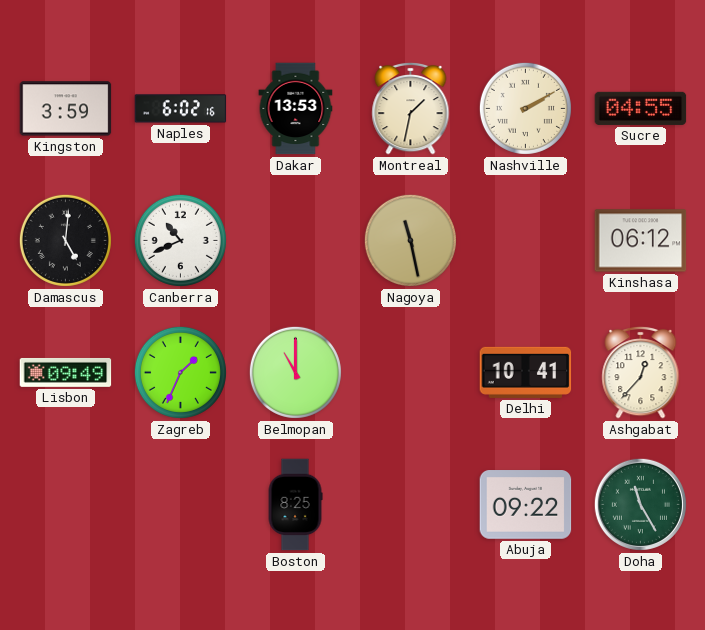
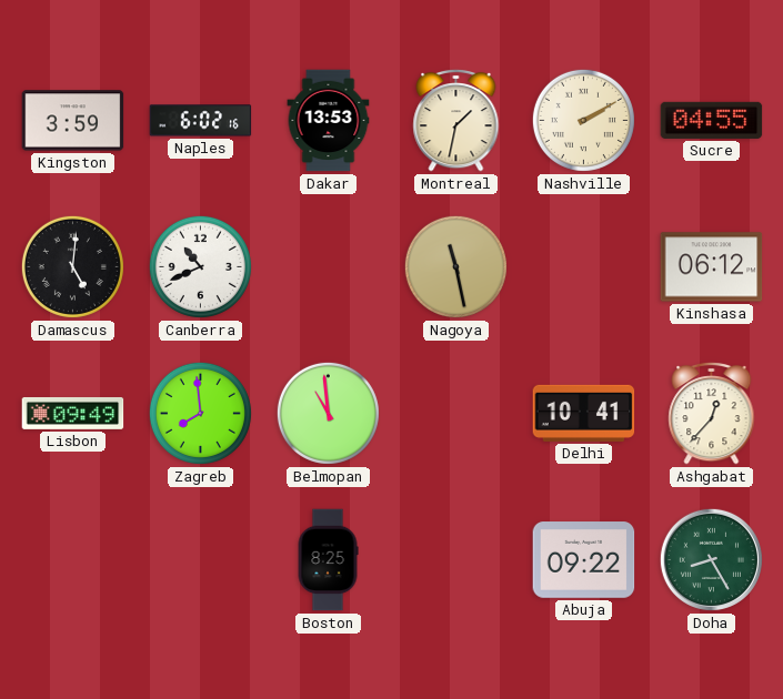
Zagreb: 1:34 -> 7:59 (200, 413)
Belmopan: 11:00 -> 10:59 (328, 413)
Doha: 11:25 -> 8:25 (711, 559)
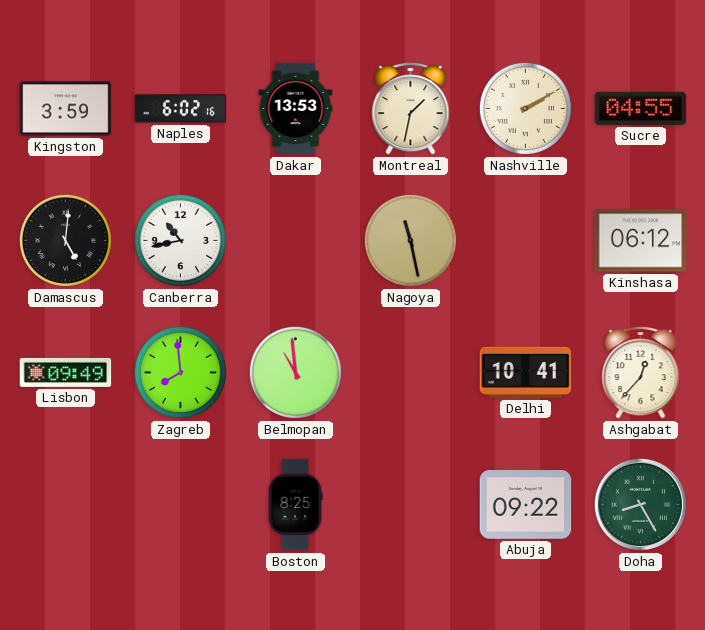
Canberra: 10:41 -> 10:43 (180, 240)
